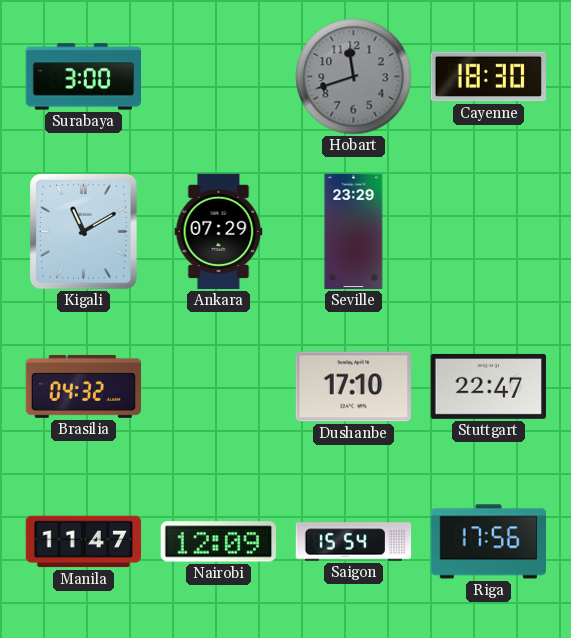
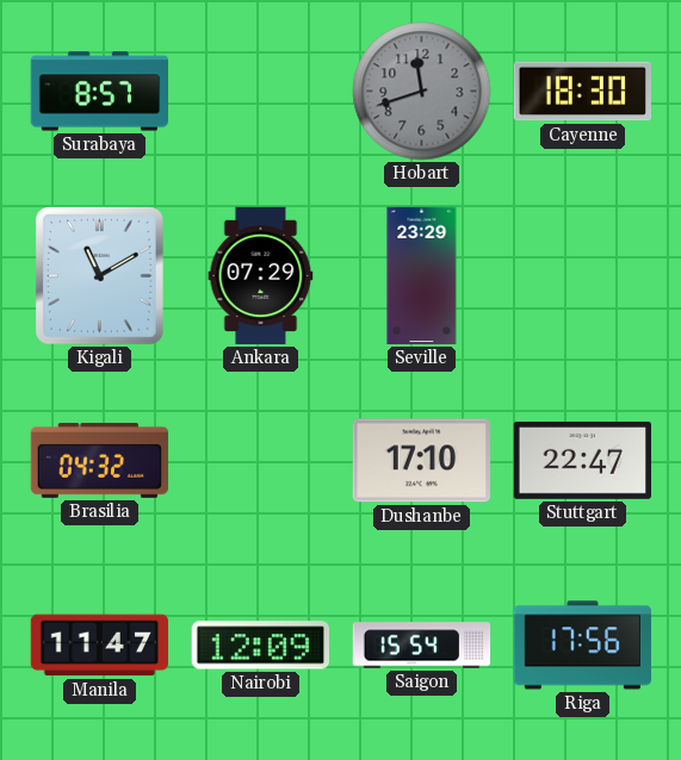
Surabaya: 3:00 -> 8:57 (100, 92)
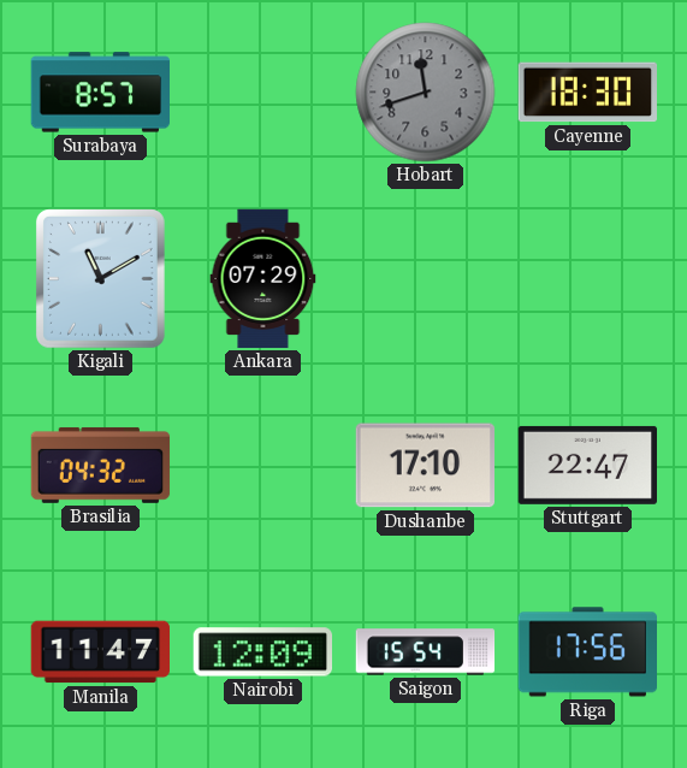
Seville: 23:29 -> none (422, 276)
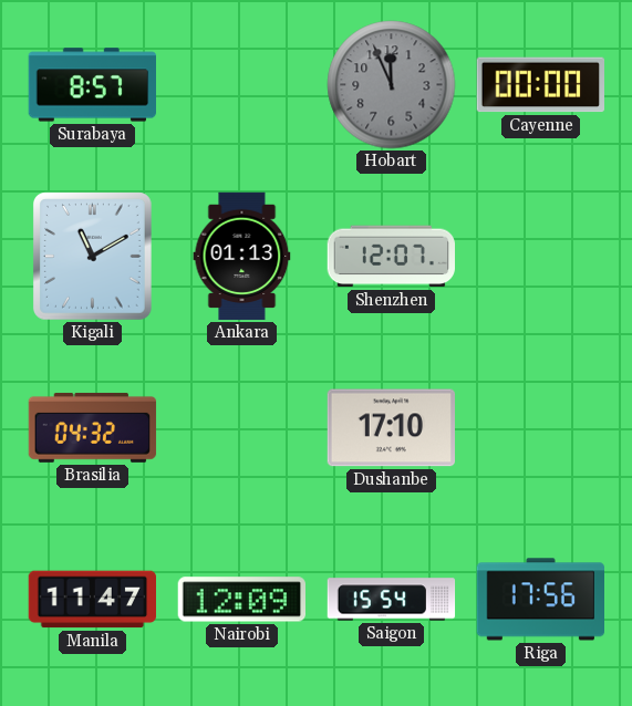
Hobart: 11:42 -> 11:56 (392, 85)
Cayenne: 18:30 -> 00:00 (540, 85)
Ankara: 07:29 -> 01:13 (242, 257)
Shenzhen: none -> 12:07 (391, 257)
Stuttgart: 22:47 -> none (587, 465)
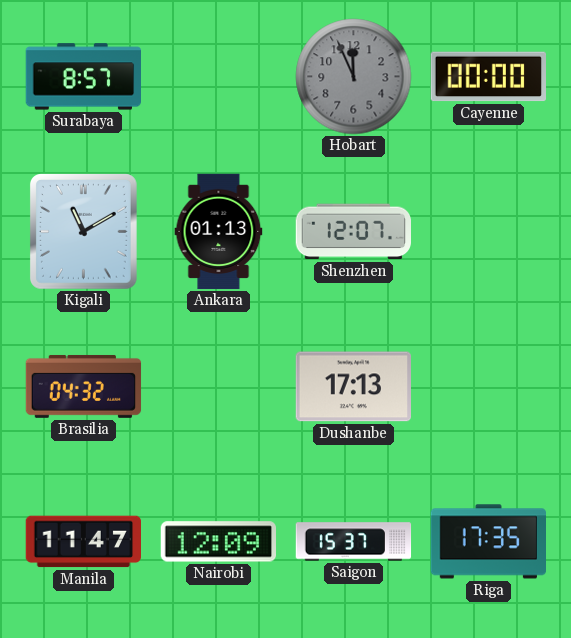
Dushanbe: 17:10 -> 17:13 (353, 387)
Saigon: 15:54 -> 15:37 (354, 542)
Riga: 17:56 -> 17:35 (488, 542)
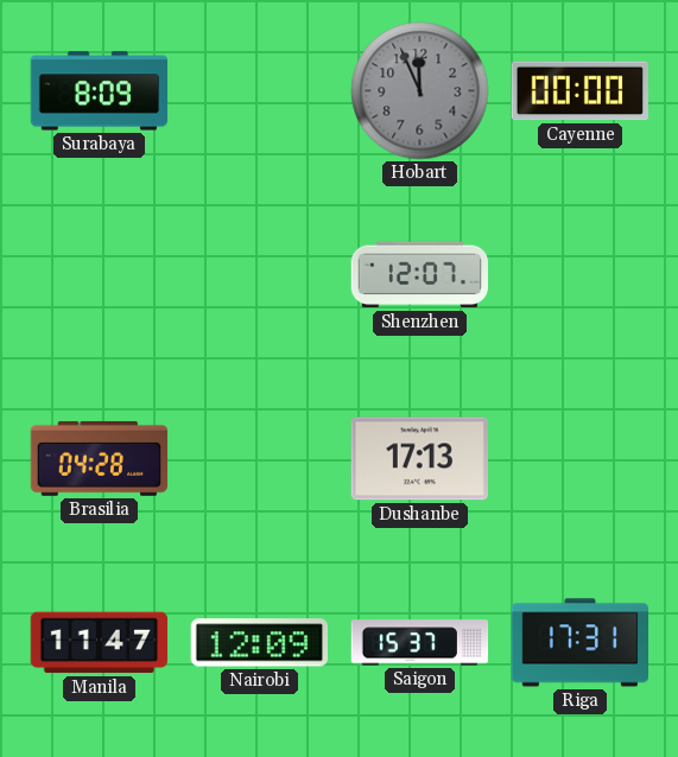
Surabaya: 8:57 -> 8:09 (100, 91)
Kigali: 11:10 -> none (84, 232)
Ankara: 01:13 -> none (219, 232)
Brasilia: 04:32 -> 04:28 (100, 458)
Riga: 17:35 -> 17:31 (579, 643)
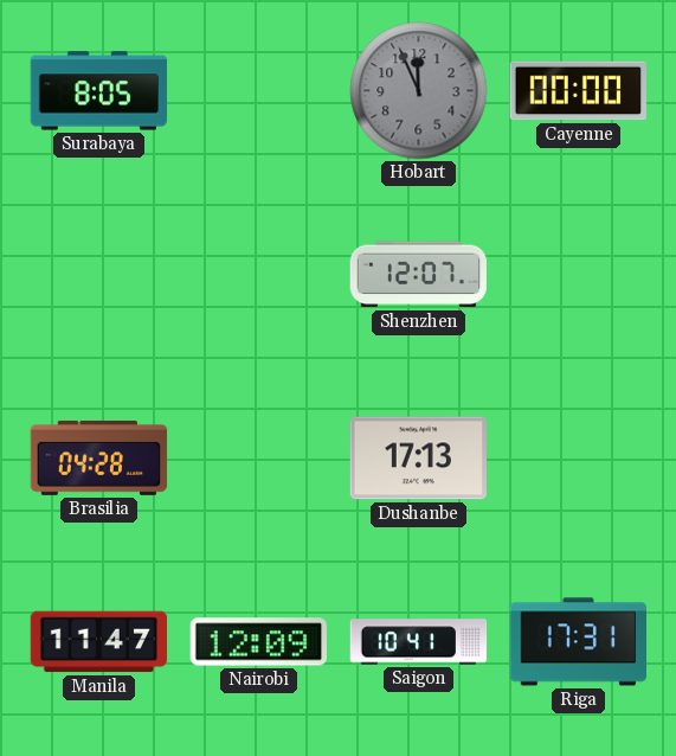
Surabaya: 8:09 -> 8:05 (99, 91)
Saigon: 15:37 -> 10:41 (419, 642)
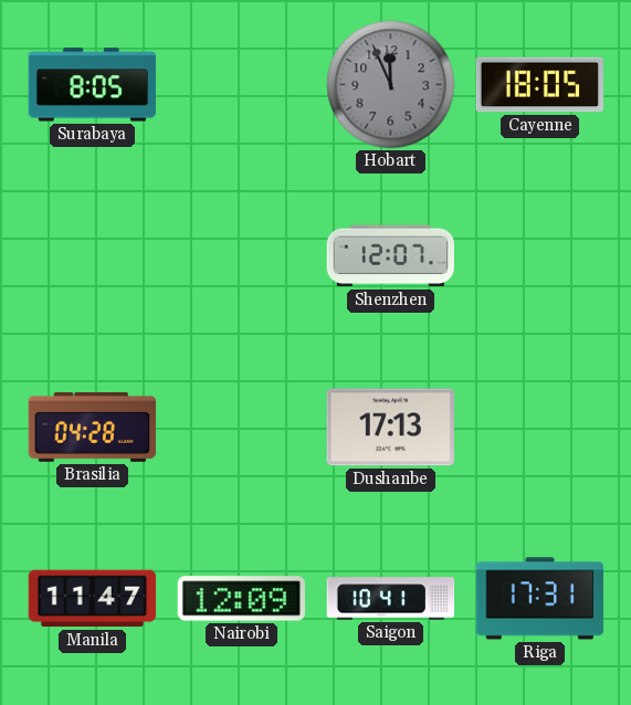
Cayenne: 00:00 -> 18:05 (539, 85)
